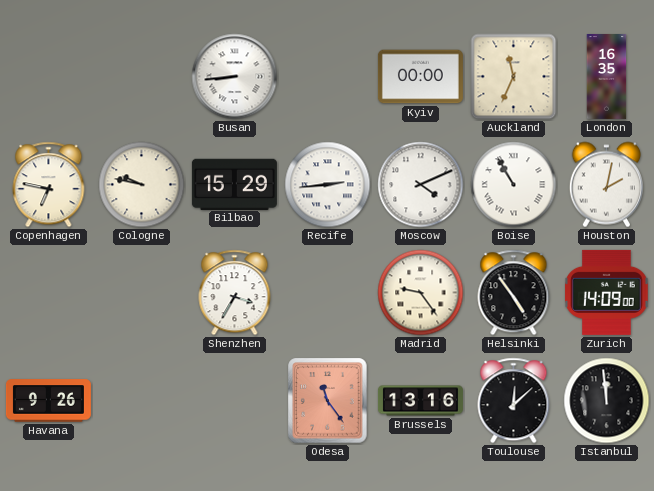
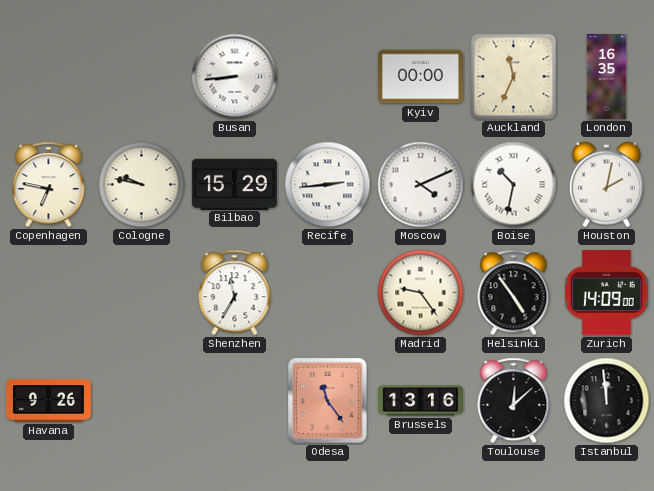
Boise: 10:55 -> 10:32 (514, 185)
Shenzhen: 3:35 -> 11:35 (235, 293)
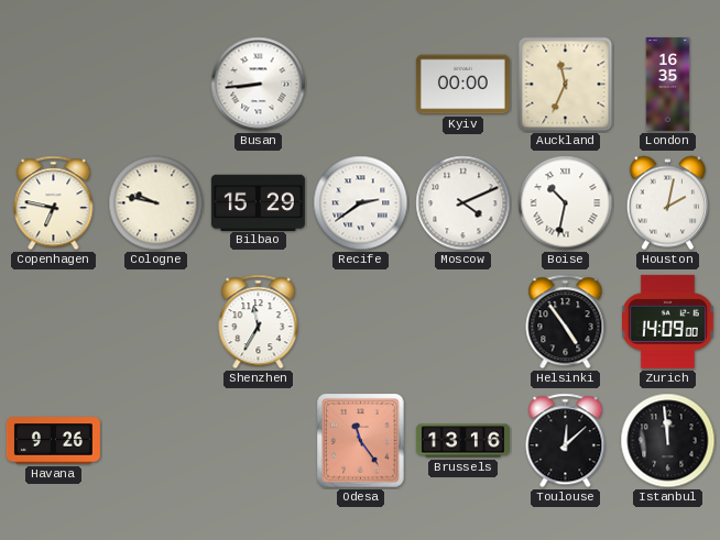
Recife: 2:44 -> 2:39 (361, 203)
Madrid: 9:24 -> none (421, 293)
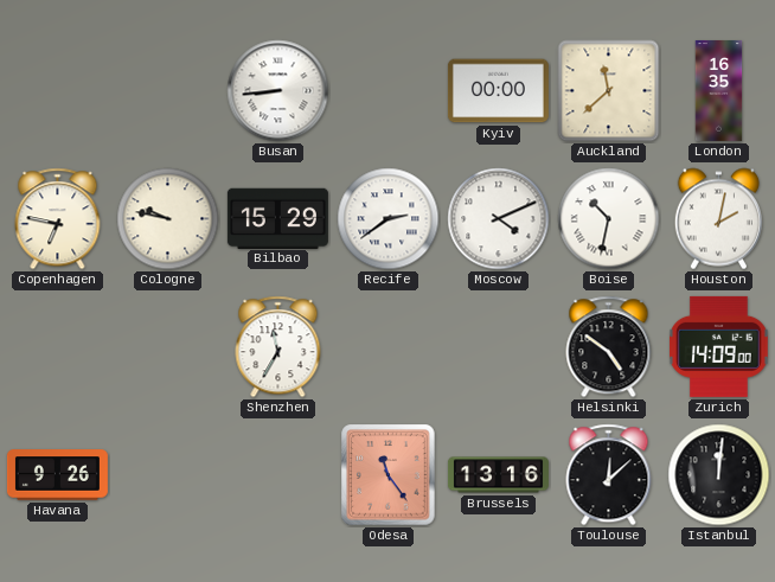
Auckland: 11:34 -> 11:38 (609, 91)
Helsinki: 4:54 -> 4:51 (609, 347)
Istanbul: 11:59 -> 12:01 (719, 475)
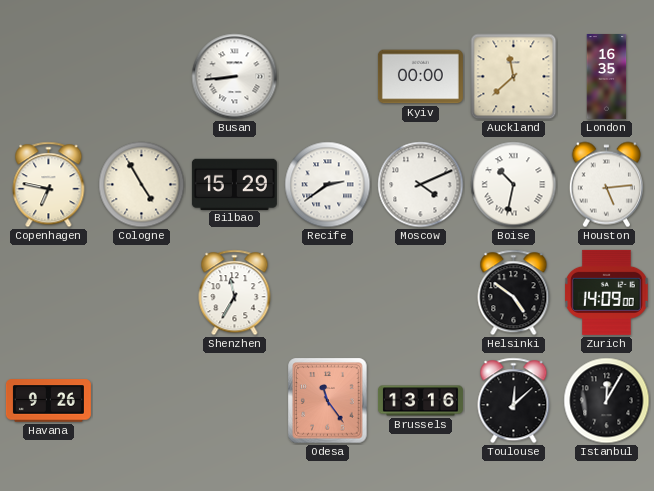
Cologne: 9:47 -> 4:55 (142, 185)
Houston: 2:02 -> 5:14 (606, 185)
Istanbul: 12:01 -> 12:05 (607, 401)
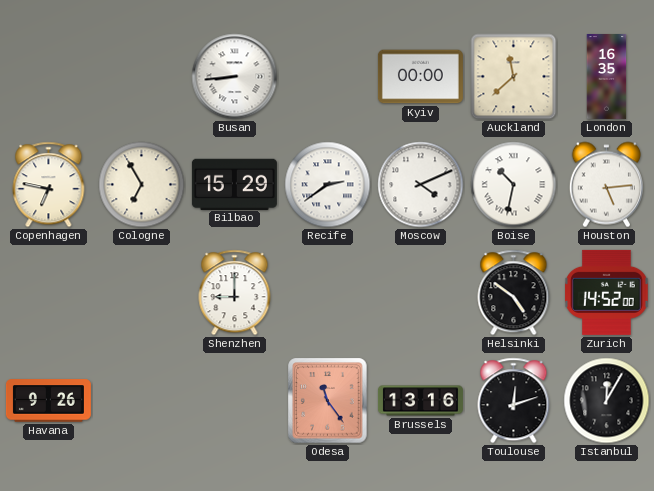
Cologne: 4:55 -> 6:55 (142, 185)
Shenzhen: 11:35 -> 9:00 (235, 293)
Zurich: 14:09 -> 14:52 (607, 292)
Toulouse: 12:08 -> 12:12 (514, 401)
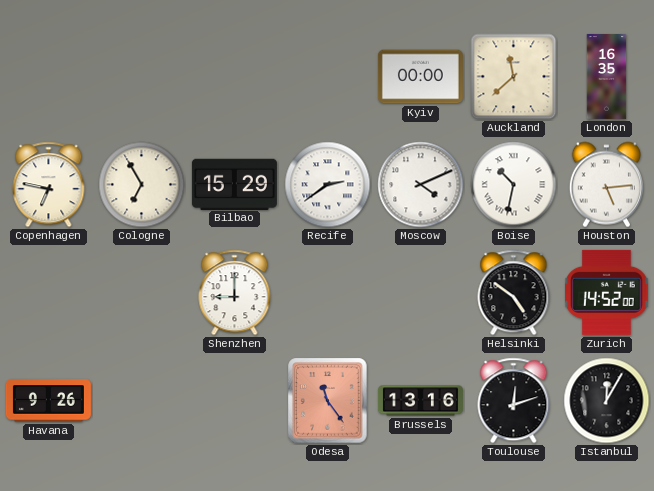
Busan: 8:44 -> none (235, 77)
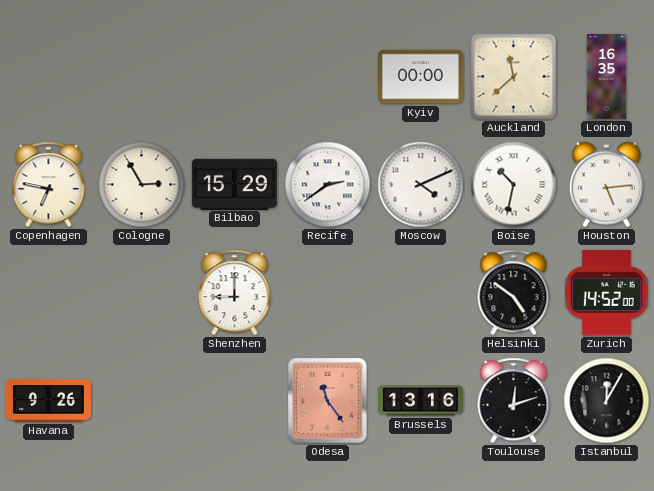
Cologne: 6:55 -> 2:55 (142, 185)
